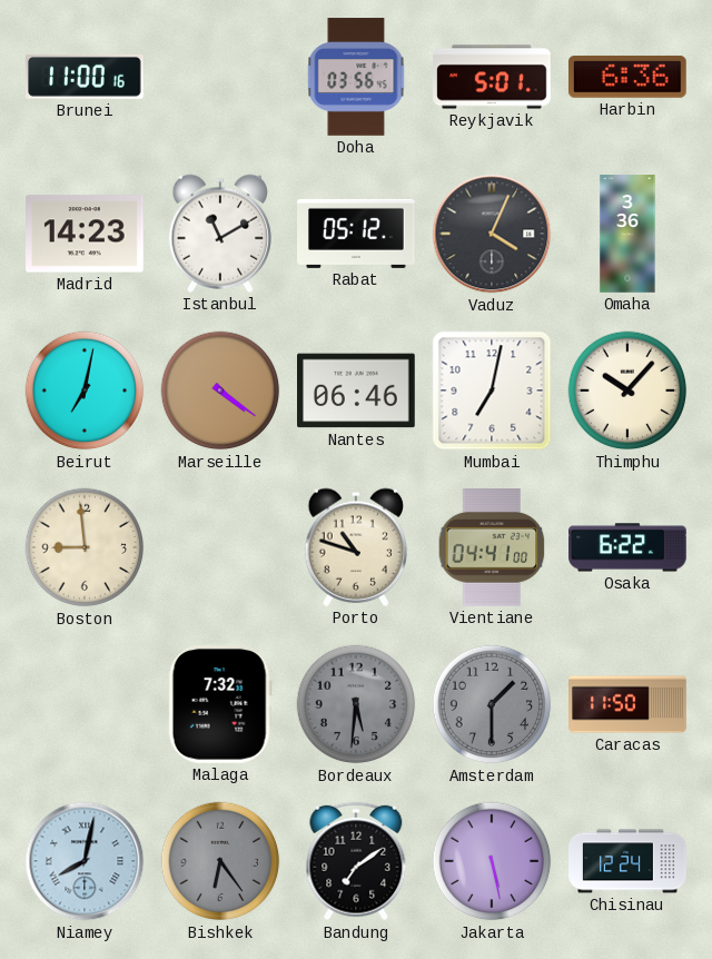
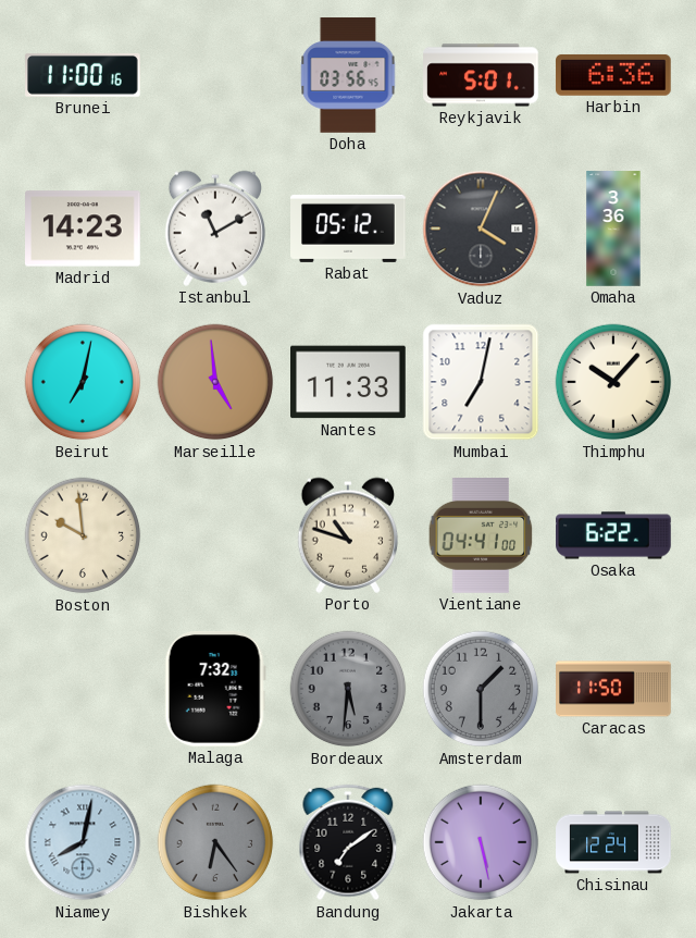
Marseille: 4:21 -> 4:59 (215, 382)
Nantes: 06:46 -> 11:33 (349, 382)
Boston: 8:59 -> 9:59 (83, 535)
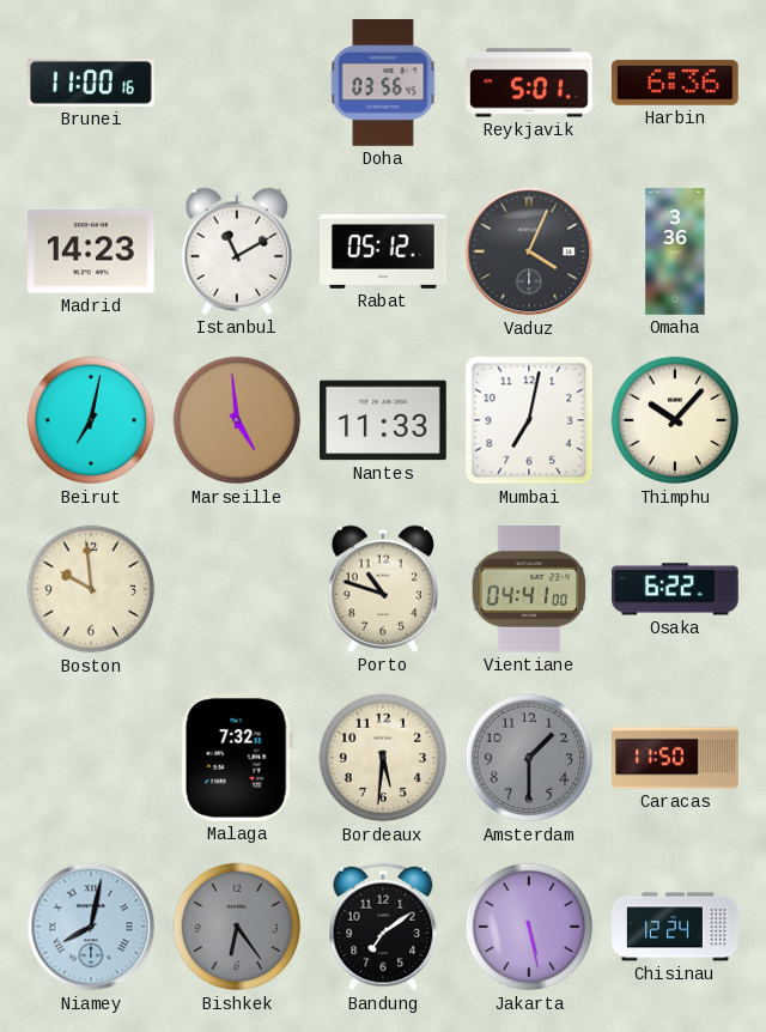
Bordeaux dial: grey -> cream (383, 758)
